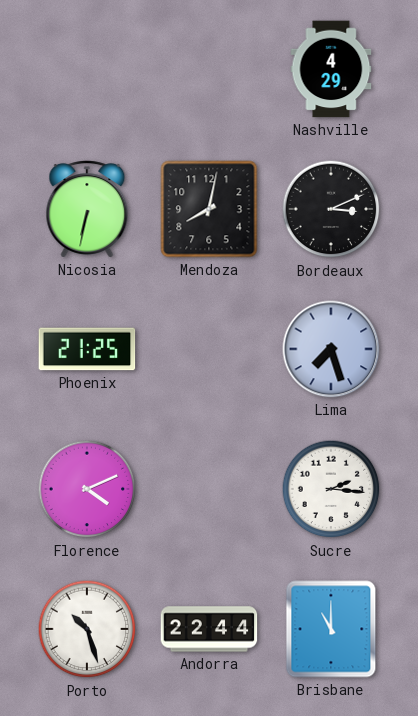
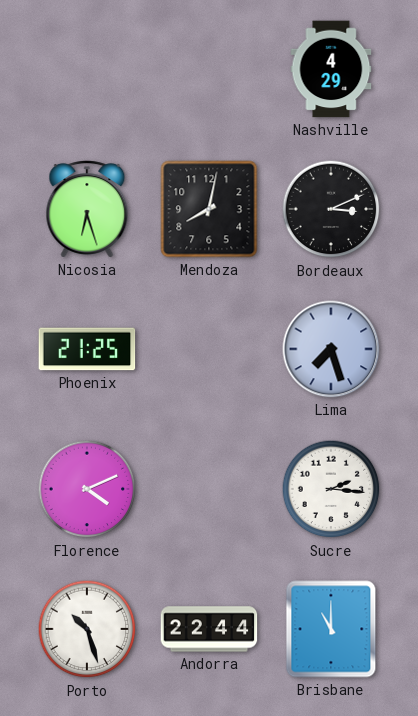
Nicosia: 6:32 -> 6:27 (87, 209)
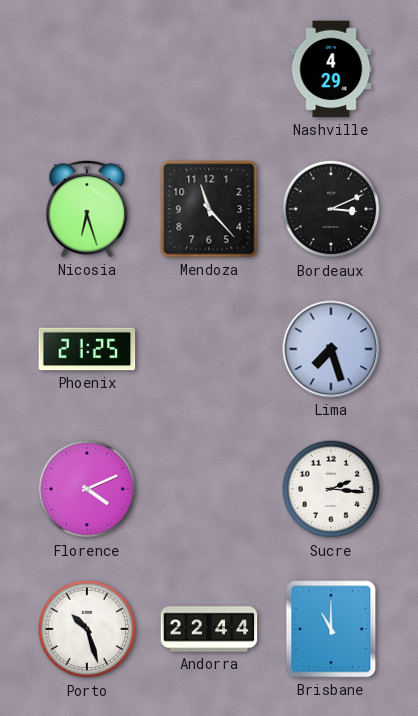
Mendoza: 8:02 -> 11:23 (209, 209)
